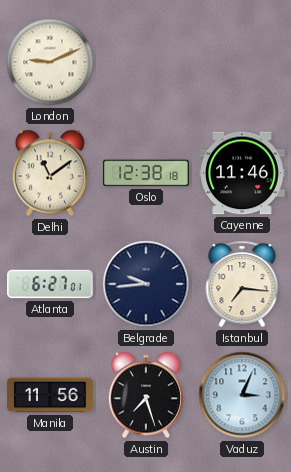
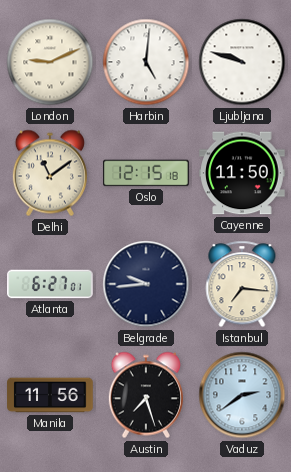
Harbin: none -> 5:01 (146, 62)
Ljubljana: none -> 9:48 (242, 62)
Oslo: 12:38 -> 12:15 (146, 173)
Cayenne: 11:46 -> 11:50 (242, 173)
Vaduz: 3:04 -> 2:39 (242, 395)
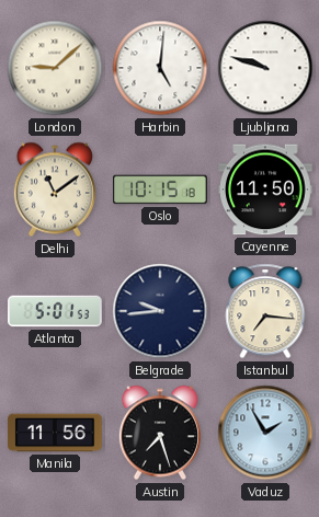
London: 9:11 -> 9:08 (55, 68)
Oslo: 12:15 -> 10:15 (160, 189)
Atlanta: 6:27 -> 5:01 (55, 311)
Vaduz: 2:39 -> 1:55 (265, 433)
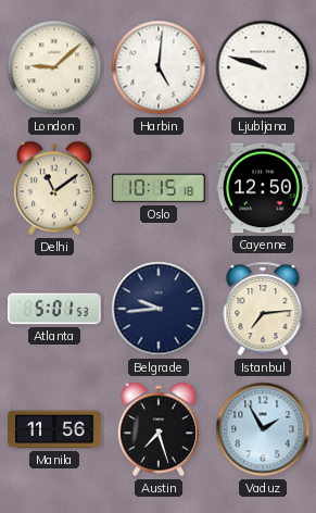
Cayenne: 11:50 -> 12:50 (263, 188)
Istanbul: 7:16 -> 7:14 (263, 309)
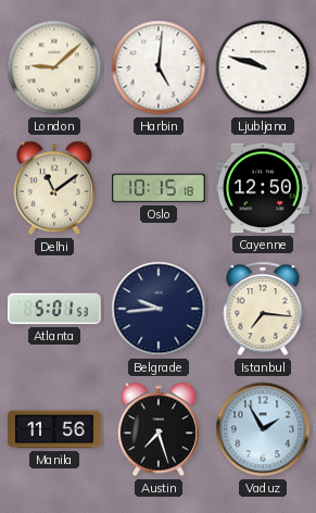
Istanbul: 7:14 -> 7:16 (263, 309)
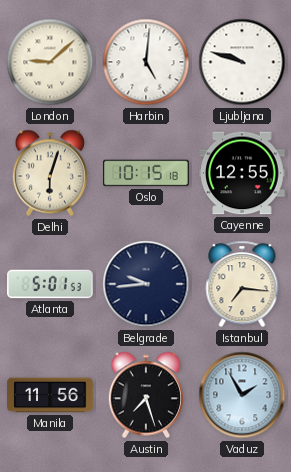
Delhi: 11:09 -> 6:03 (50, 173)
Cayenne: 12:50 -> 12:55 (242, 173)
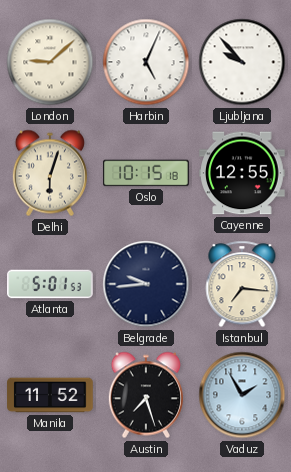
Harbin: 5:01 -> 5:04 (146, 62)
Ljubljana: 9:48 -> 9:53 (242, 62)
Manila: 11:56 -> 11:52 (50, 395)
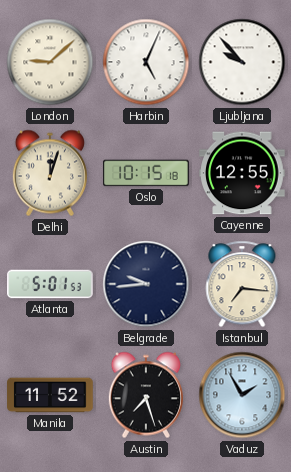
Delhi: 6:03 -> 12:03 (50, 173)
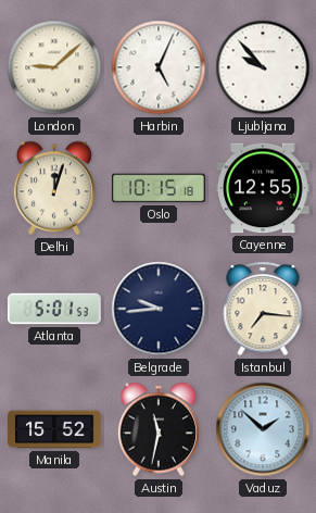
Manila: 11:52 -> 15:52 (54, 429)
Austin: 7:27 -> 11:32 (159, 429)
Vaduz: 1:55 -> 1:52 (263, 429)
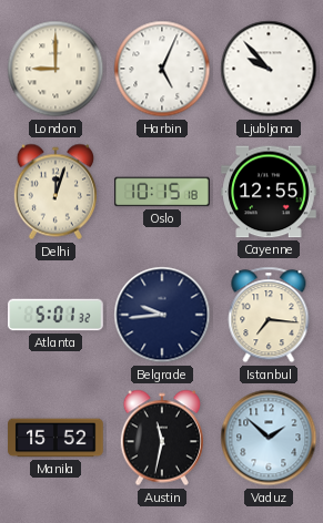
London: 9:08 -> 9:00 (55, 69)
Atlanta: 5:01:53 -> 5:01:32 (55, 315)
